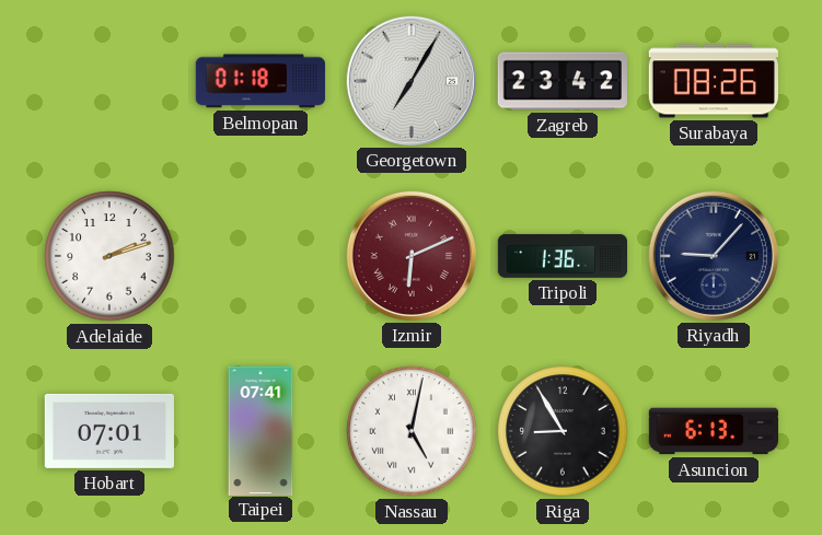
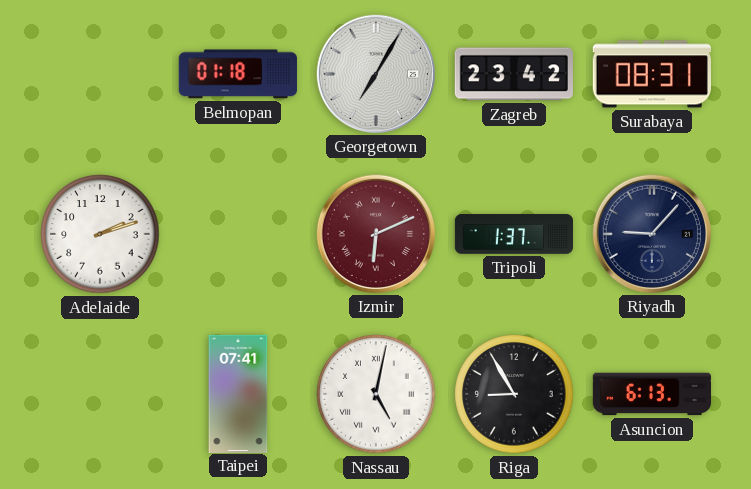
Surabaya: 08:26 -> 08:31 (652, 74)
Tripoli: 1:36 -> 1:37 (513, 234)
Hobart: 07:01 -> none (109, 431)
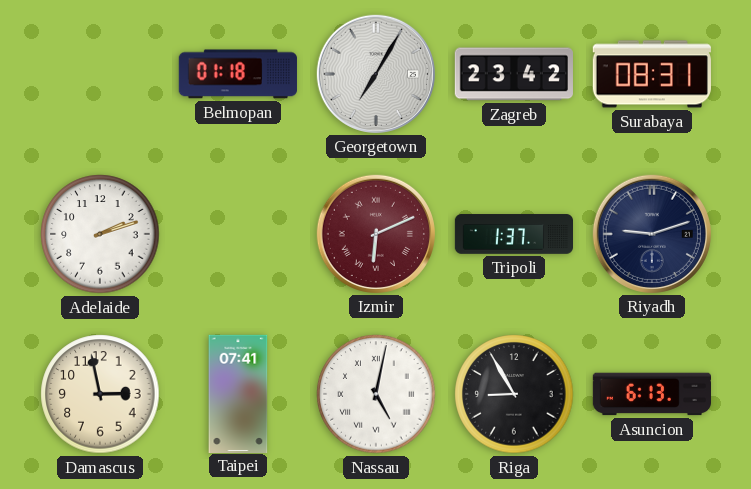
Riyadh: 9:07 -> 9:12 (652, 234)
Damascus: none -> 2:58 (100, 394)
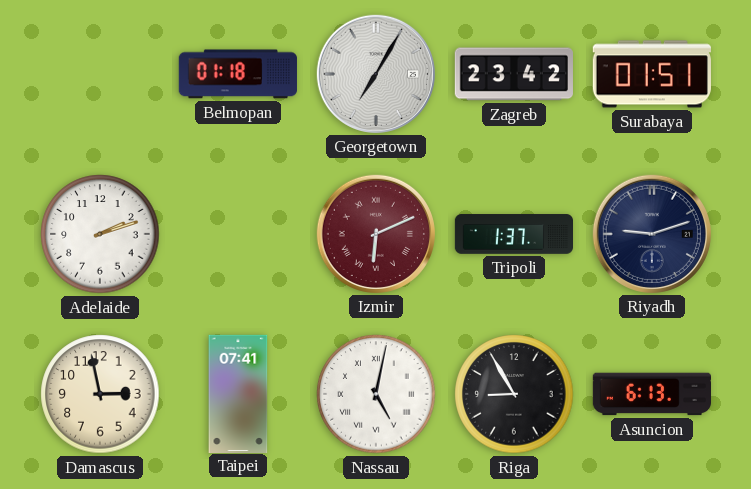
Surabaya: 08:31 -> 01:51 (652, 74)
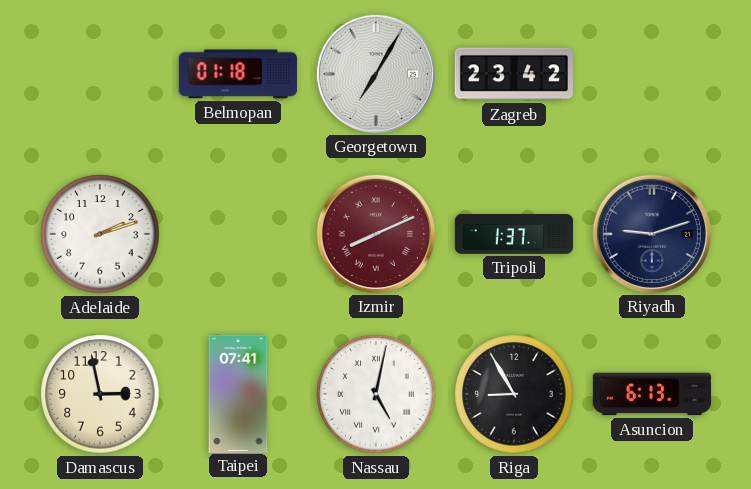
Surabaya: 01:51 -> none (652, 74)
Izmir: 6:11 -> 8:11 (376, 234)
